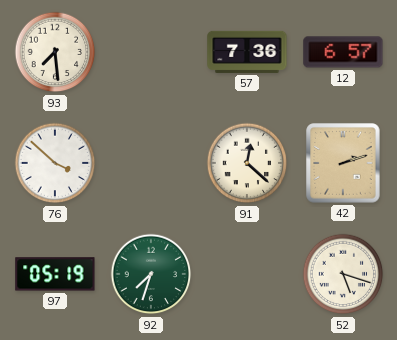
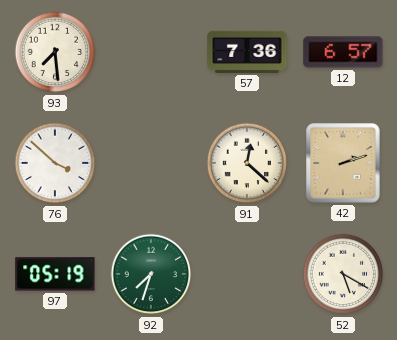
52: 5:18 -> 5:20 (343, 274)
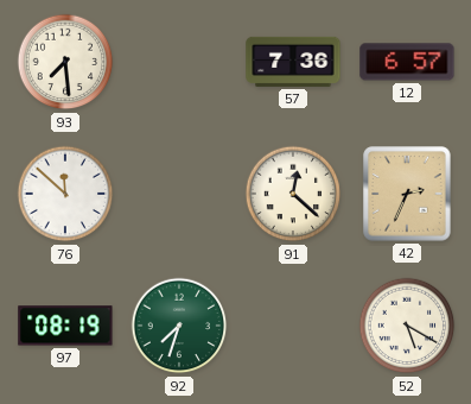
76: 3:52 -> 11:52 (65, 194)
42: 2:12 -> 2:34 (407, 194)
97: 05:19 -> 08:19 (65, 326)
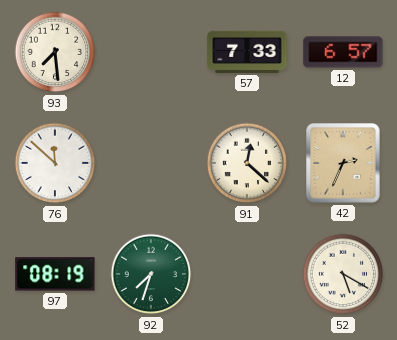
57: 7:36 -> 7:33 (247, 52)
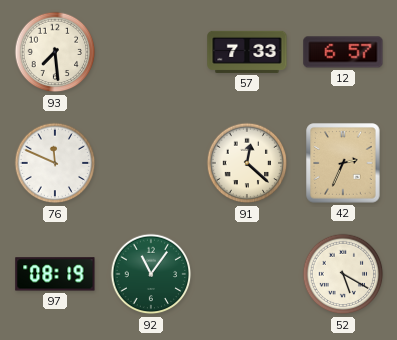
76: 11:52 -> 11:49 (55, 163)
92: 7:33 -> 11:06 (151, 274)
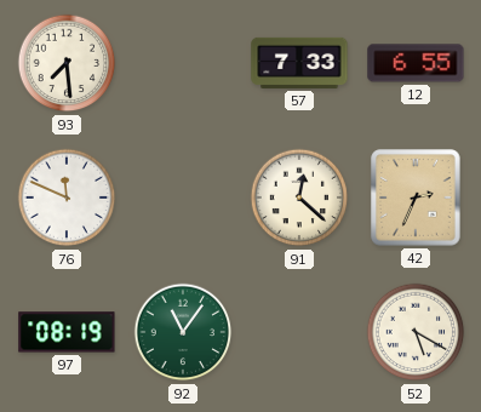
12: 6:57 -> 6:55 (416, 63)
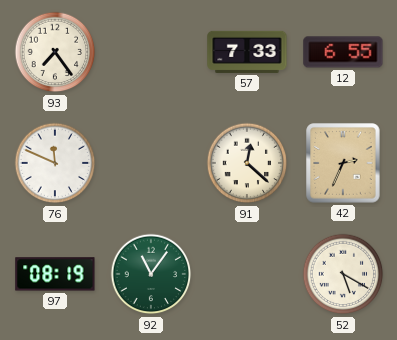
93: 7:29 -> 7:24 (55, 52)
